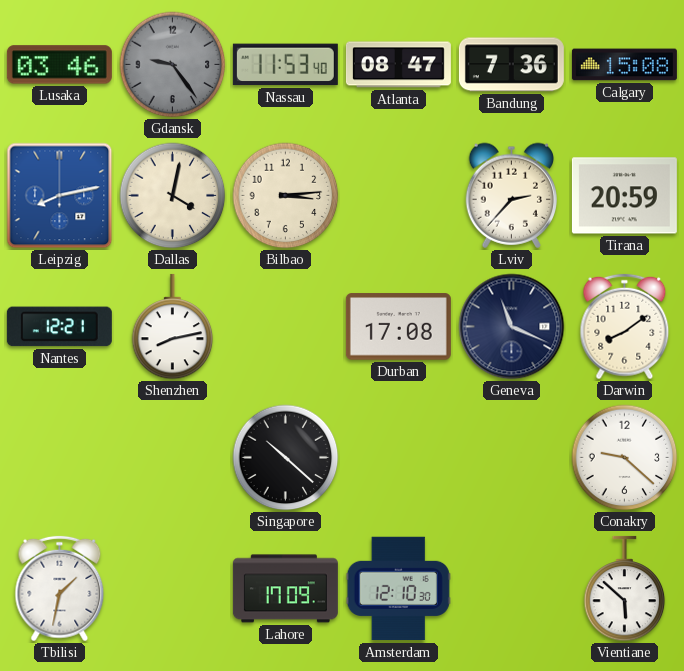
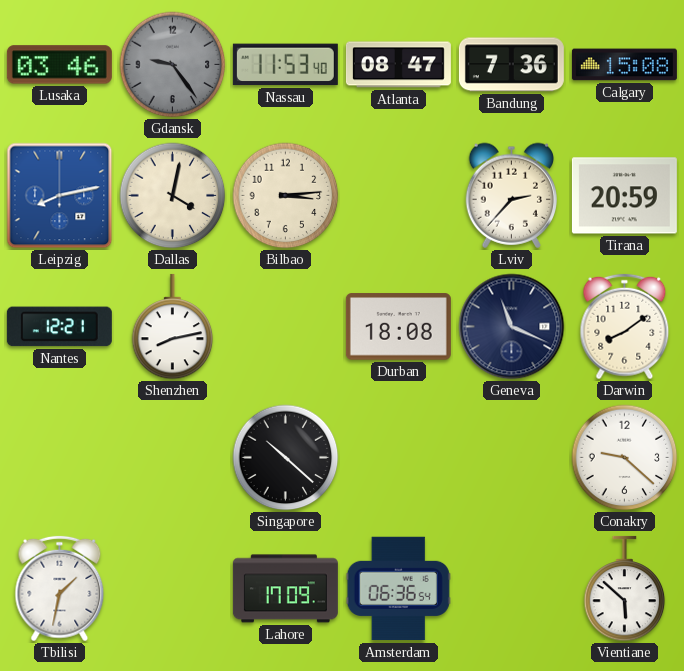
Durban: 17:08 -> 18:08 (398, 327)
Amsterdam: 12:10 -> 06:36 (398, 589)
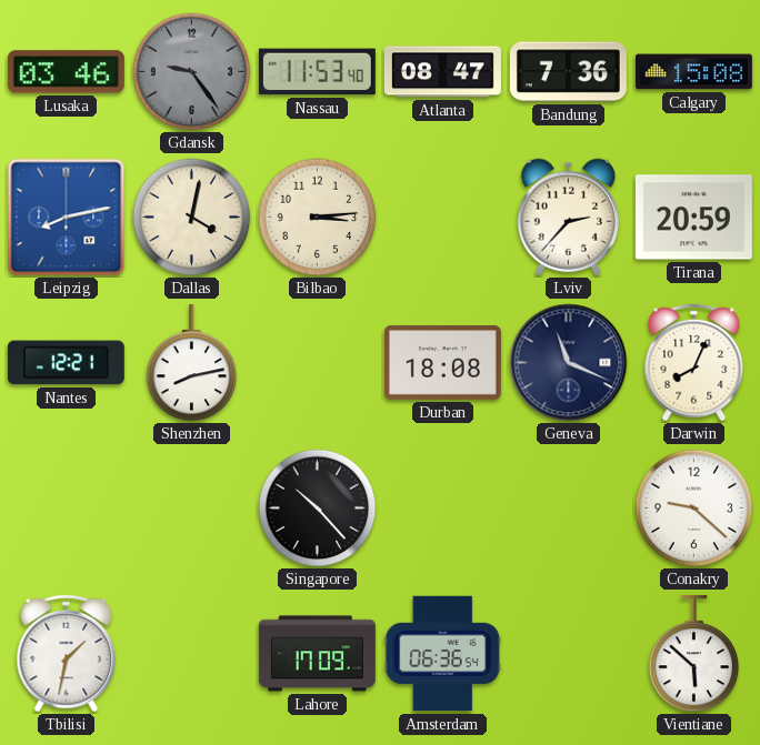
Darwin: 8:09 -> 8:04 (694, 363)
Singapore: 10:22 -> 10:23 (318, 509)
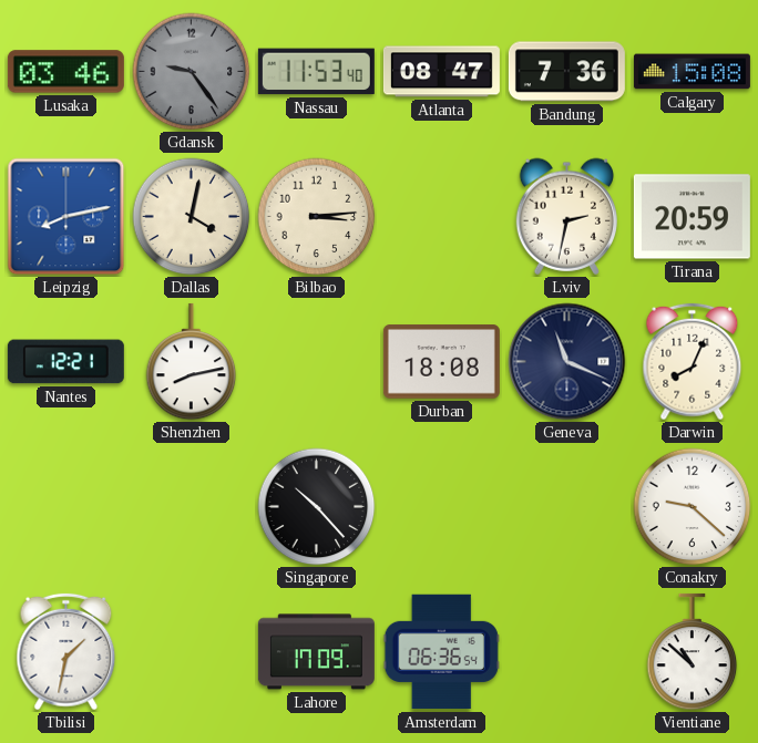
Lviv: 2:37 -> 2:32 (566, 216)
Vientiane: 5:52 -> 10:52 (693, 652)
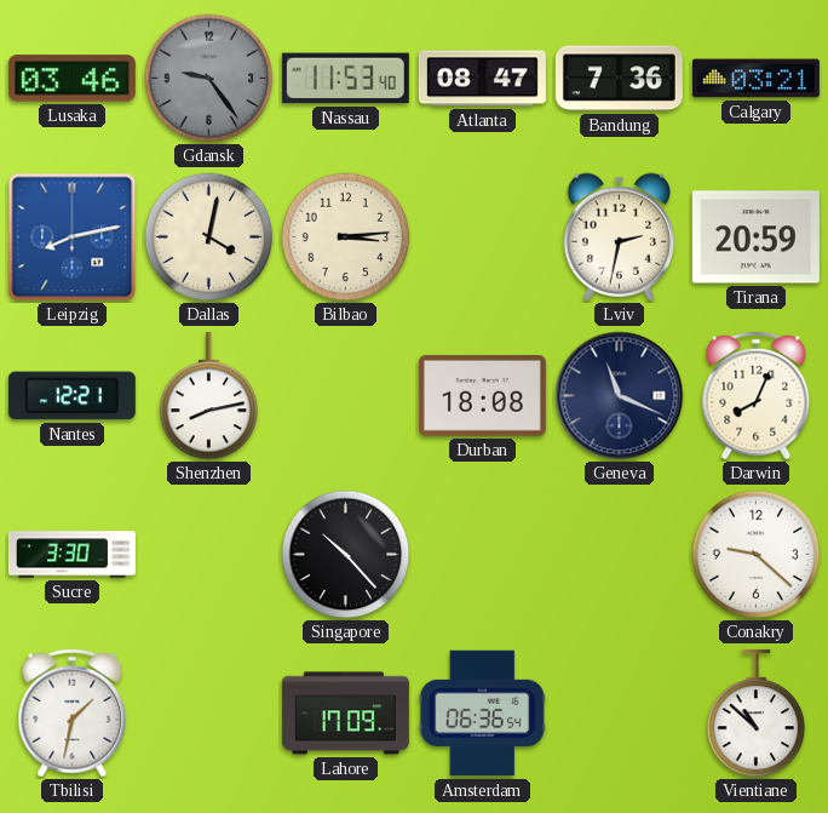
Calgary: 15:08 -> 03:21 (755, 79)
Sucre: none -> 3:30 (71, 555)
